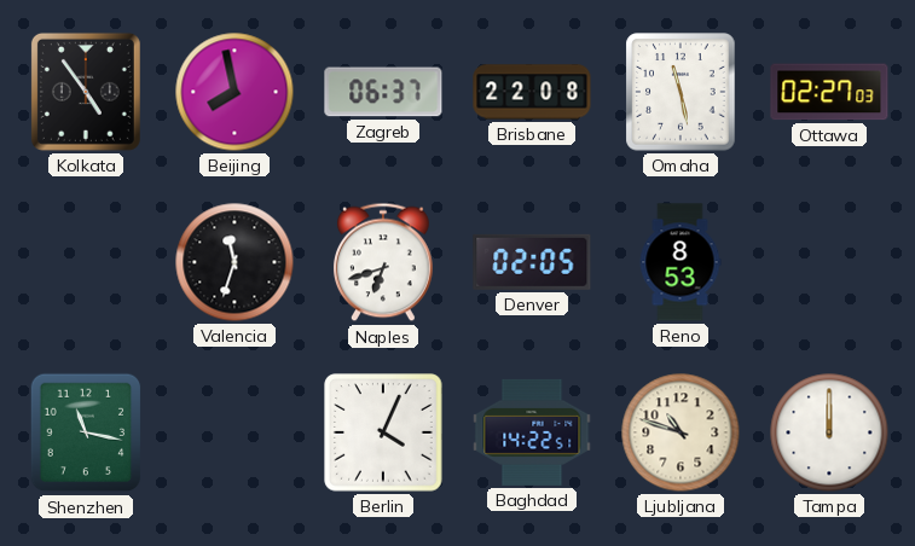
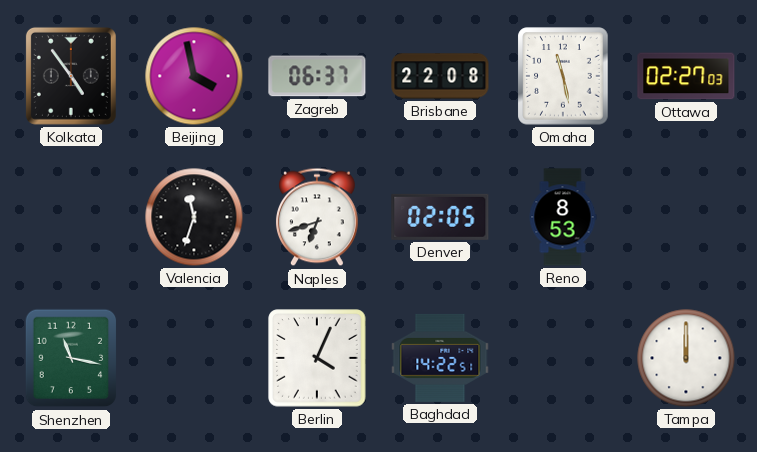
Beijing: 7:58 -> 3:58 (194, 76)
Ljubljana: 10:48 -> none (681, 432)
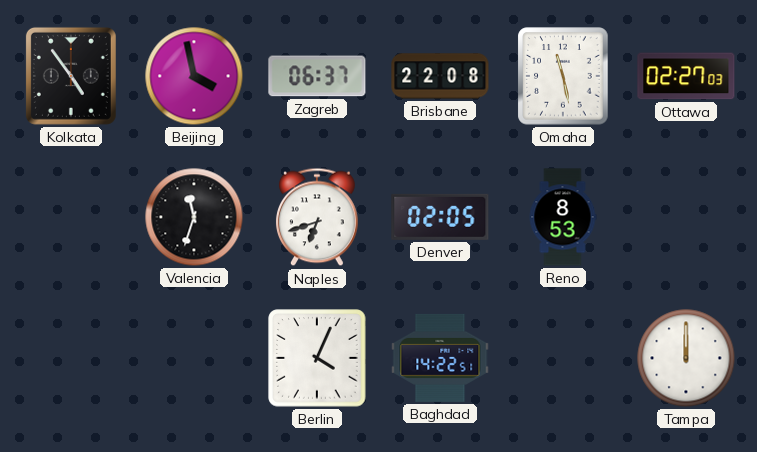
Shenzhen: 11:17 -> none (71, 358)
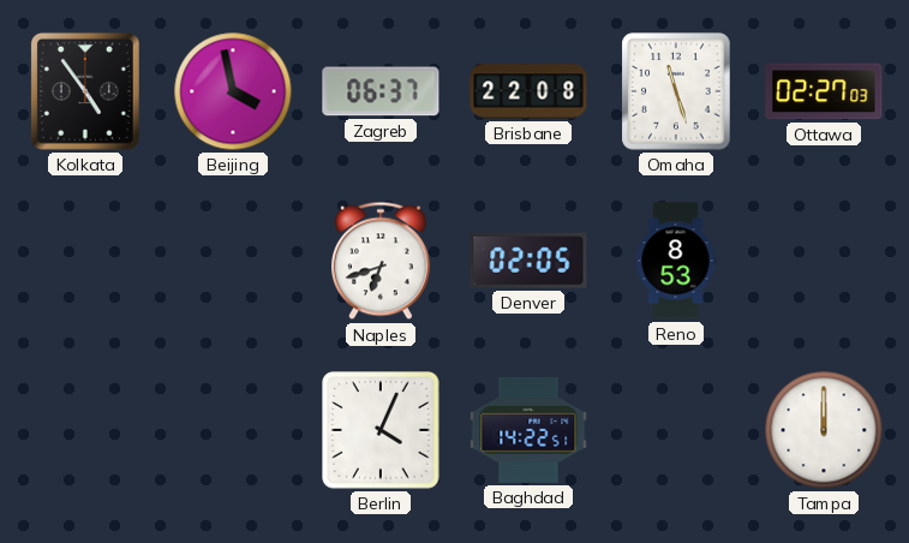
Omaha: 11:28 -> 11:27 (676, 91)
Valencia: 11:33 -> none (194, 217)
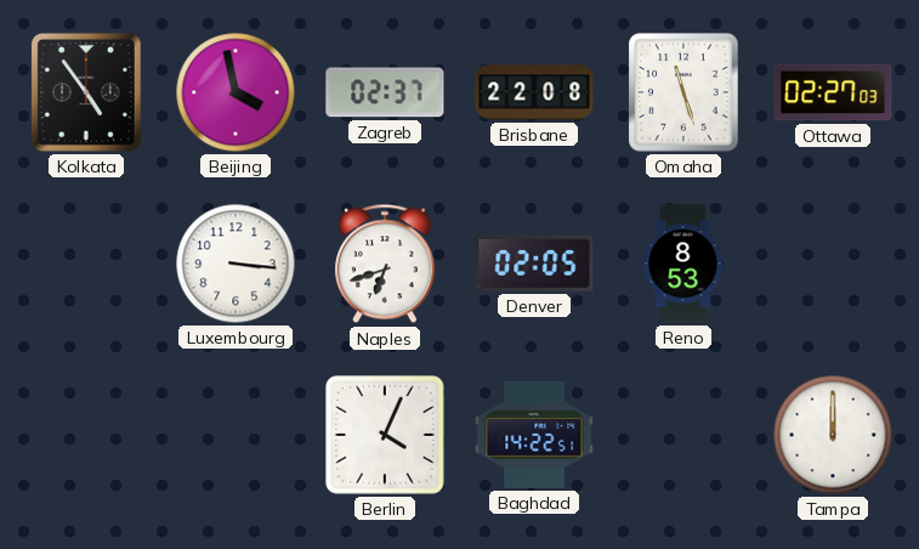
Zagreb: 06:37 -> 02:37 (385, 92)
Luxembourg: none -> 3:16 (236, 264)
